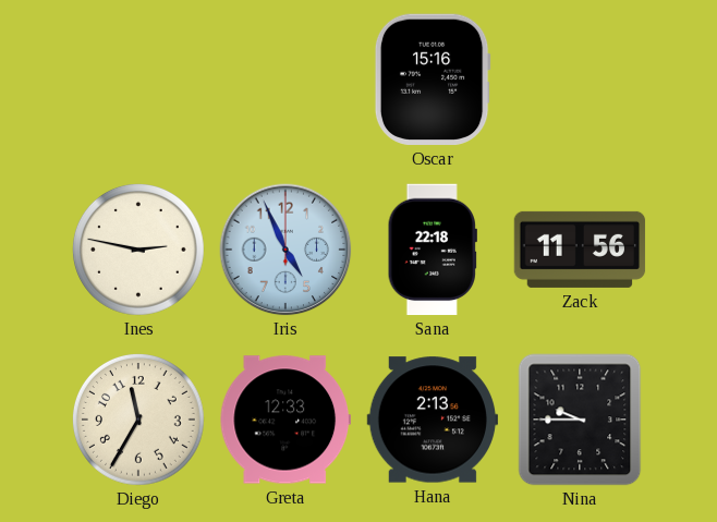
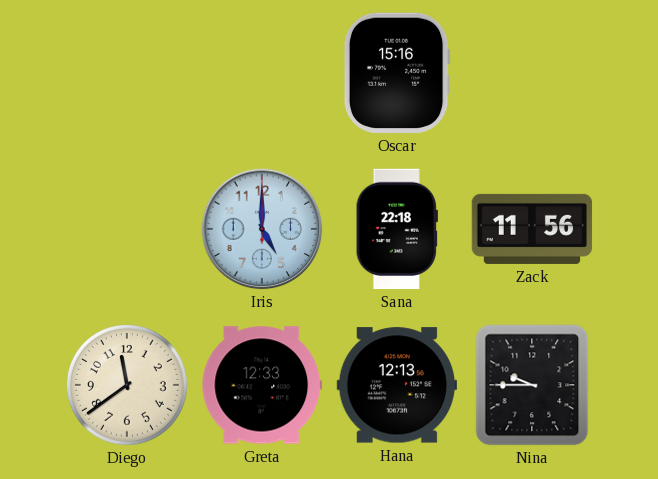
Ines: 2:47 -> none (138, 250)
Iris: 4:56 -> 5:00 (262, 229)
Diego: 11:35 -> 11:39 (127, 385)
Hana: 2:13 -> 12:13 (396, 385)
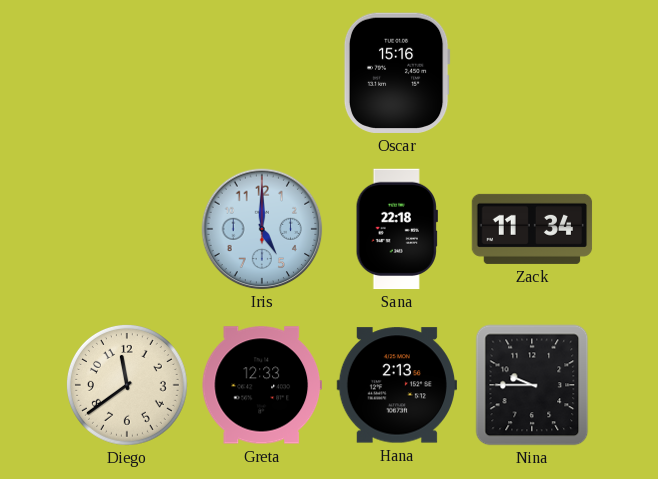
Zack: 11:56 -> 11:34 (532, 229)
Hana: 12:13 -> 2:13 (396, 385)
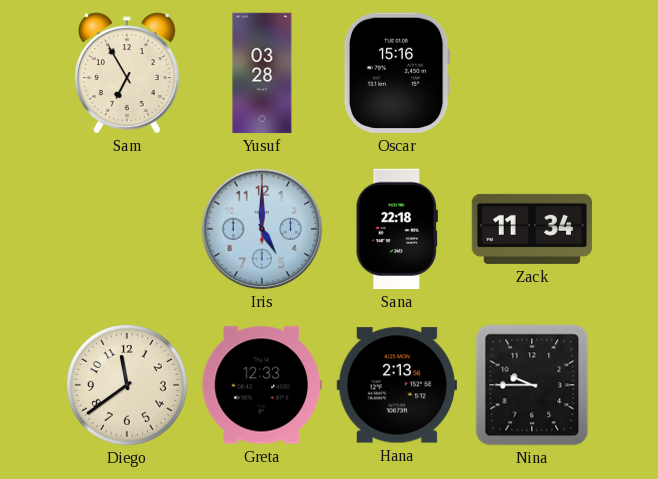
Sam: none -> 6:55 (128, 73)
Yusuf: none -> 03:28 (262, 73)
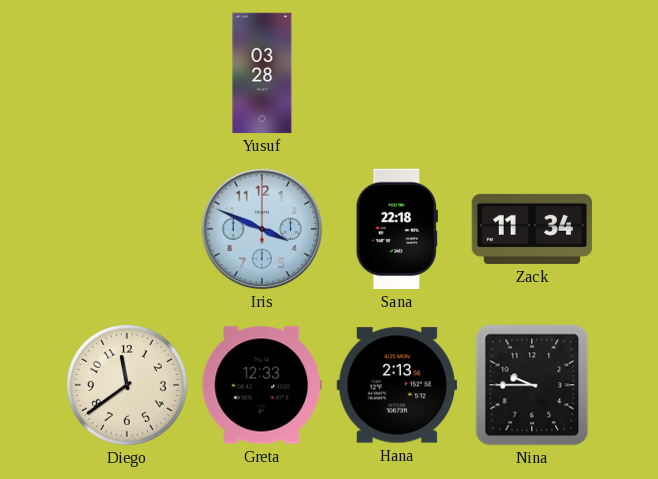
Sam: 6:55 -> none (128, 73)
Oscar: 15:16 -> none (397, 73)
Iris: 5:00 -> 3:49 (262, 229)
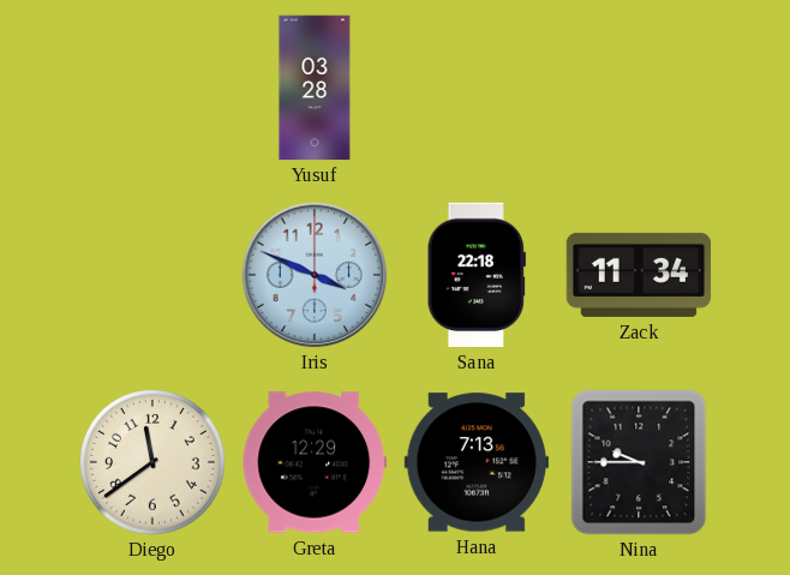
Greta: 12:33 -> 12:29 (313, 462)
Hana: 2:13 -> 7:13 (475, 462)
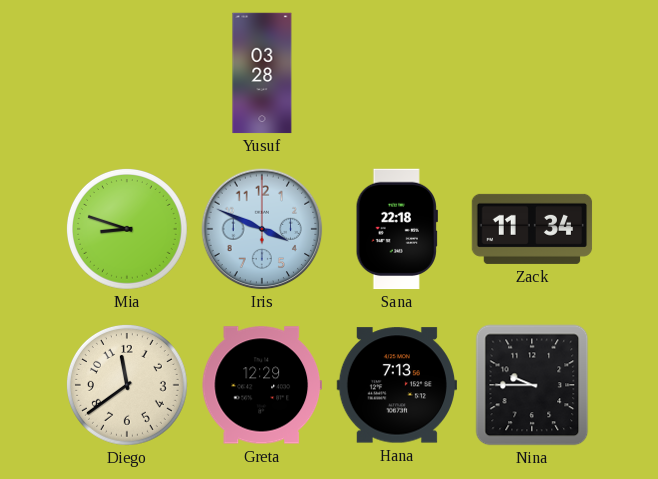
Mia: none -> 8:48 (127, 229)
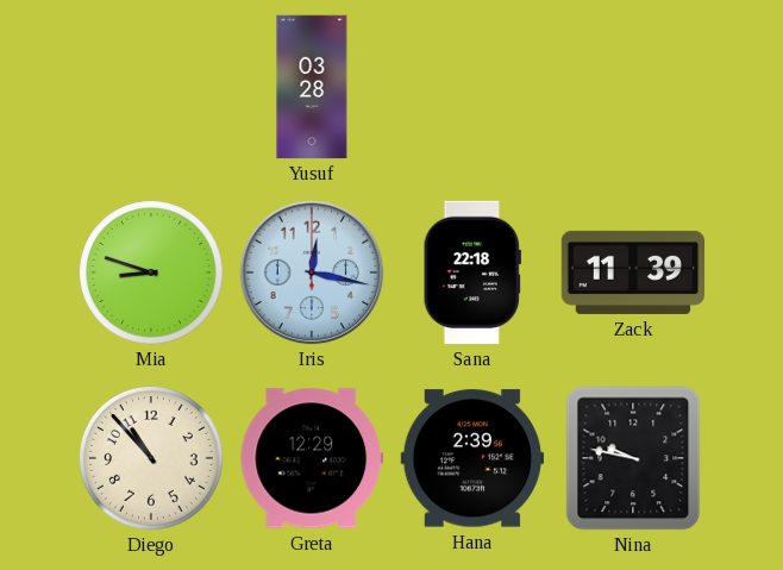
Iris: 3:49 -> 12:17 (312, 273)
Zack: 11:34 -> 11:39 (633, 273)
Diego: 11:39 -> 10:53 (151, 458)
Hana: 7:13 -> 2:39 (471, 458)
Nina: 9:45 -> 9:47 (633, 458)
